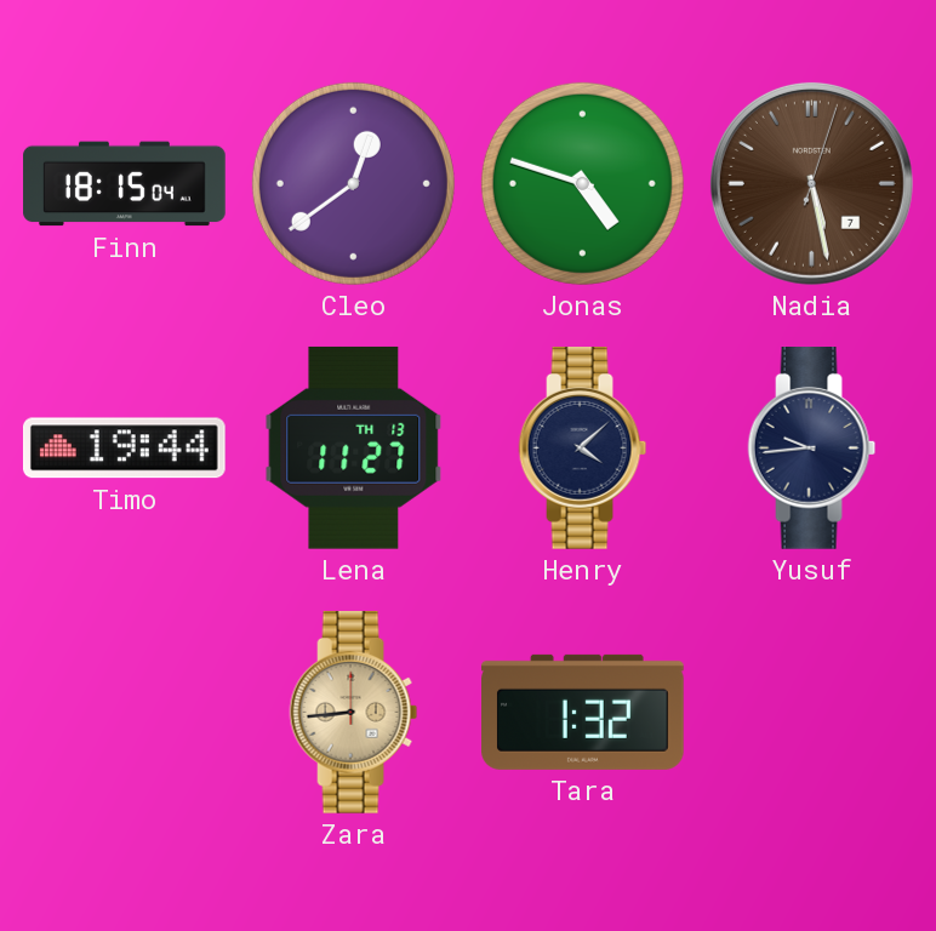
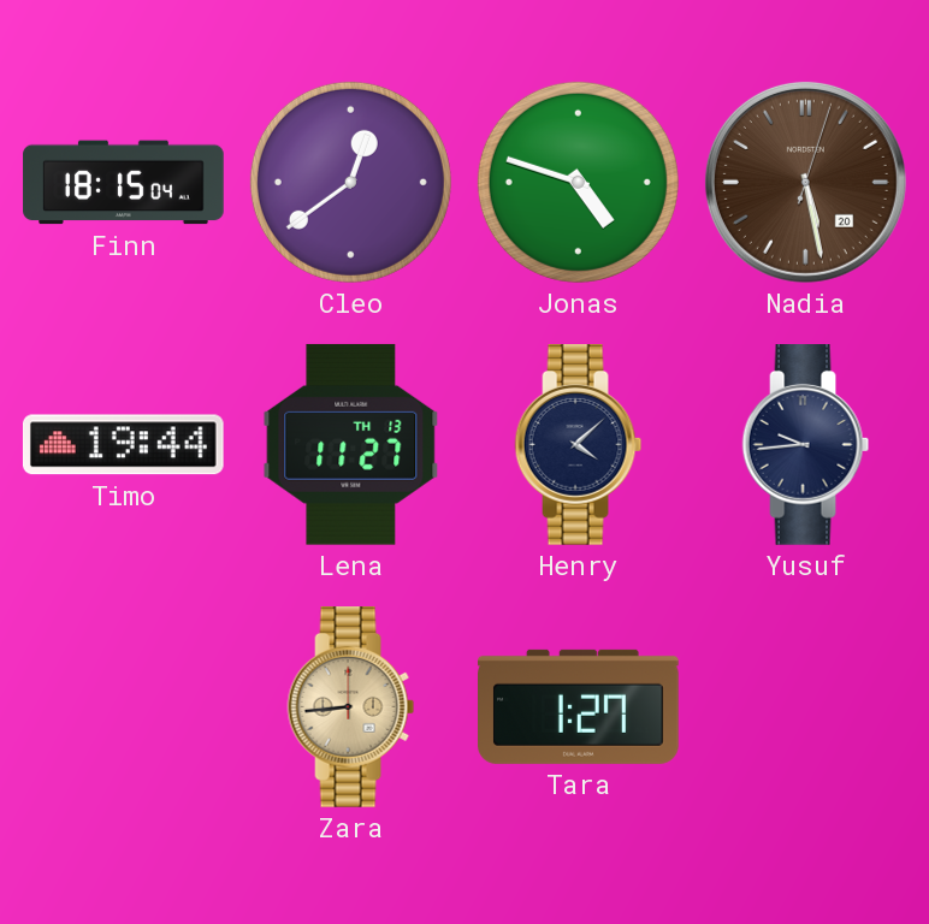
Nadia date: 7 -> 20 (805, 182)
Tara: 1:32 -> 1:27 (579, 706)
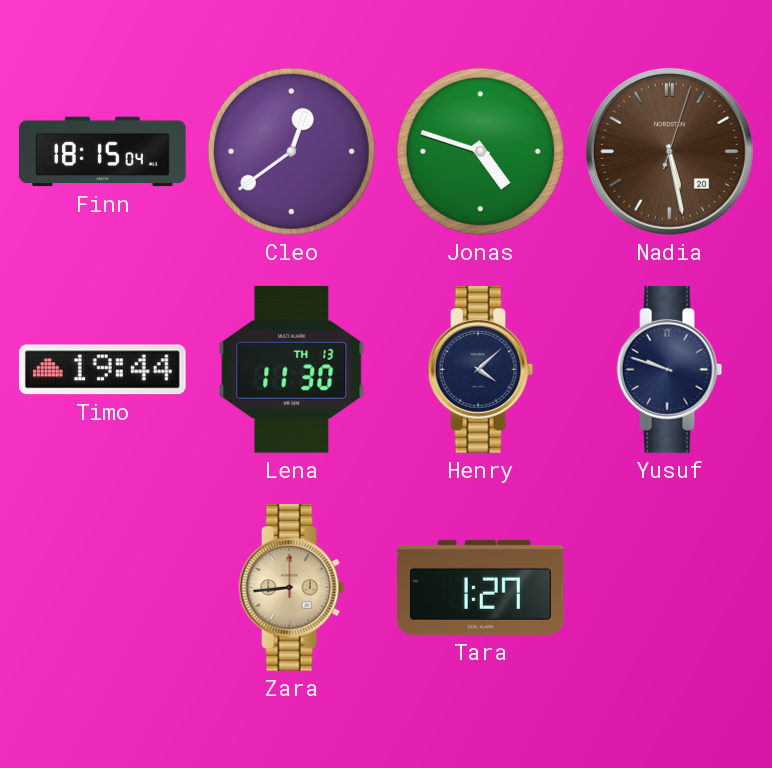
Lena: 11:27 -> 11:30 (292, 369)
Yusuf: 9:44 -> 9:48 (670, 370)
